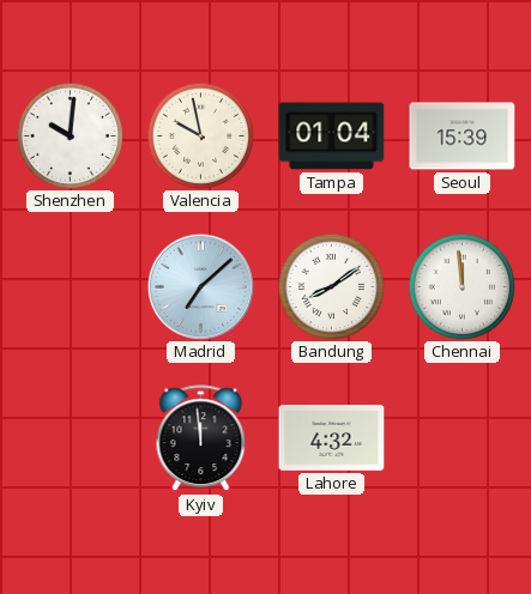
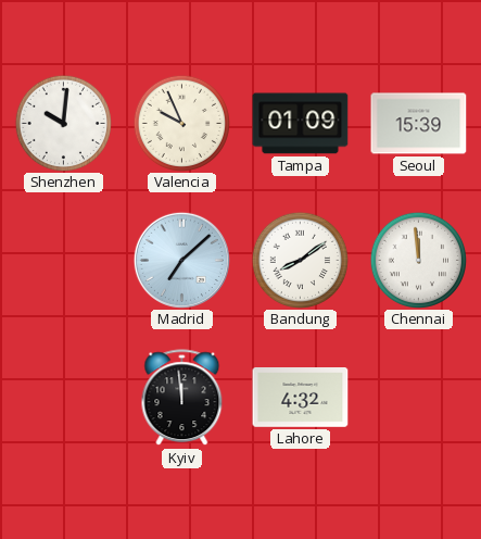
Valencia: 9:58 -> 9:56 (181, 123)
Tampa: 01:04 -> 01:09 (301, 124)
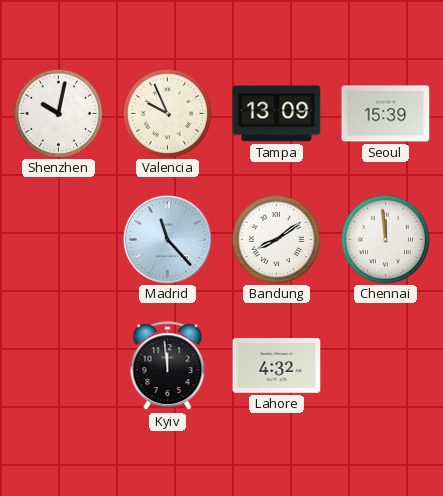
Shenzhen: 10:01 -> 10:02 (58, 113)
Tampa: 01:09 -> 13:09 (277, 114)
Madrid: 7:08 -> 11:23 (167, 239)
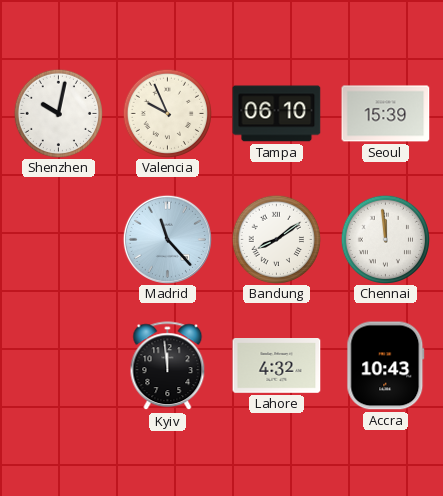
Tampa: 13:09 -> 06:10 (277, 114)
Accra: none -> 10:43 (386, 366)
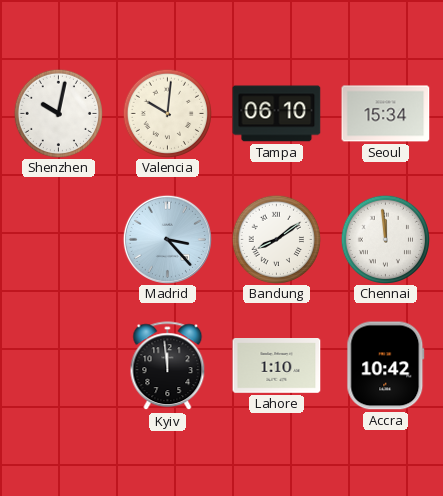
Valencia: 9:56 -> 10:01 (167, 113)
Seoul: 15:39 -> 15:34 (386, 114)
Madrid: 11:23 -> 3:23 (167, 239)
Lahore: 4:32 -> 1:10 (277, 366)
Accra: 10:43 -> 10:42 (386, 366)
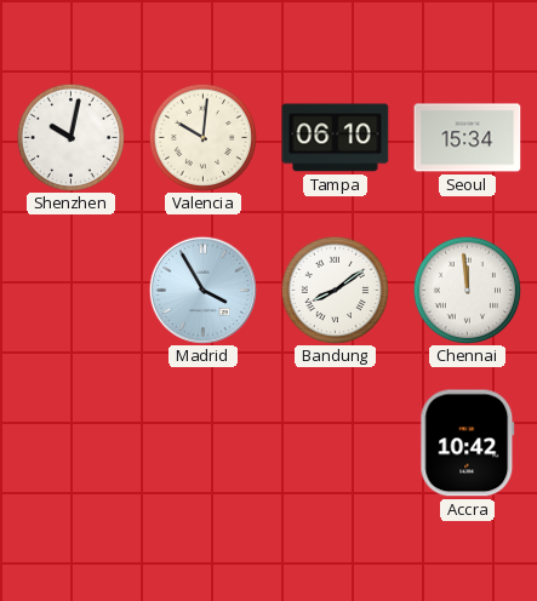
Madrid: 3:23 -> 3:55 (202, 290)
Kyiv: 11:59 -> none (168, 366)
Lahore: 1:10 -> none (277, 366)
